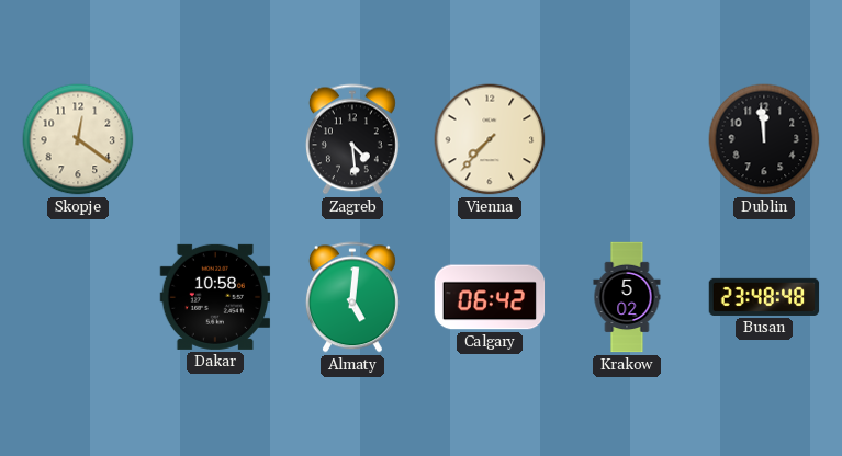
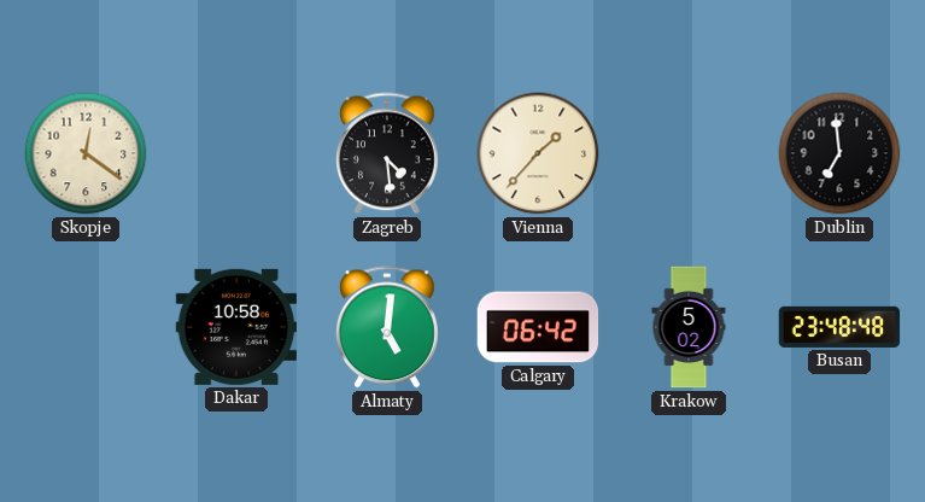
Vienna: 7:37 -> 1:37 (538, 153)
Dublin: 11:59 -> 6:59 (839, 153)
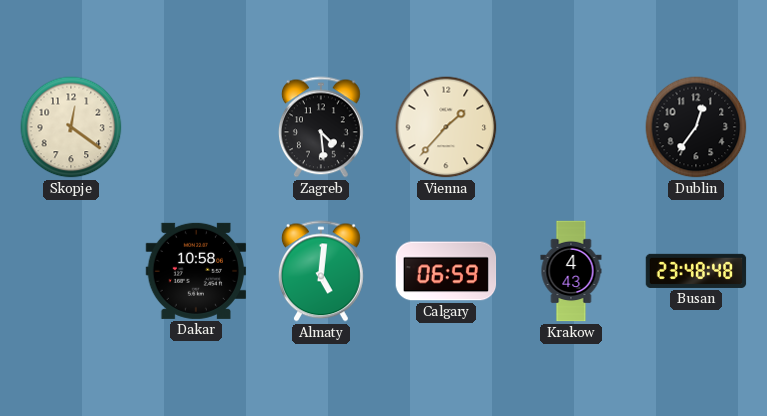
Dublin: 6:59 -> 12:36 (696, 127)
Calgary: 06:42 -> 06:59 (446, 271)
Krakow: 5:02 -> 4:43 (571, 271)
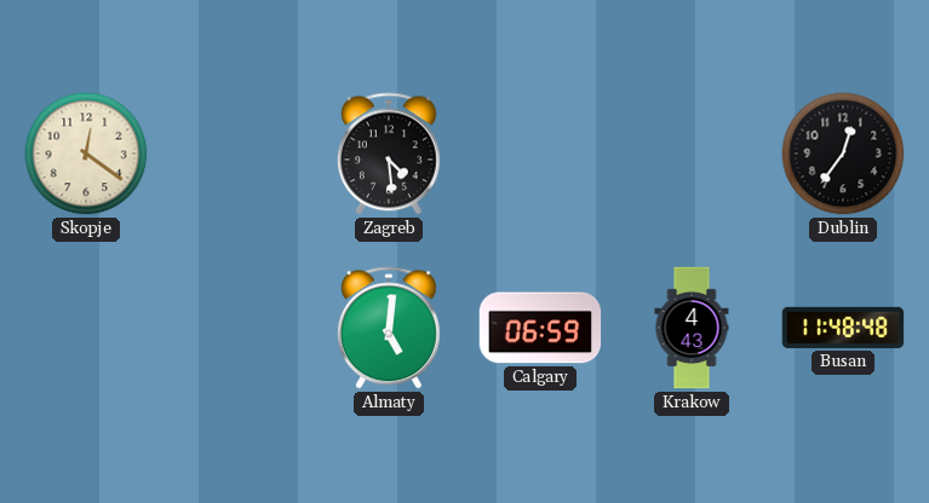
Vienna: 1:37 -> none (446, 127)
Dakar: 10:58 -> none (196, 271)
Busan: 23:48 -> 11:48 (843, 328)
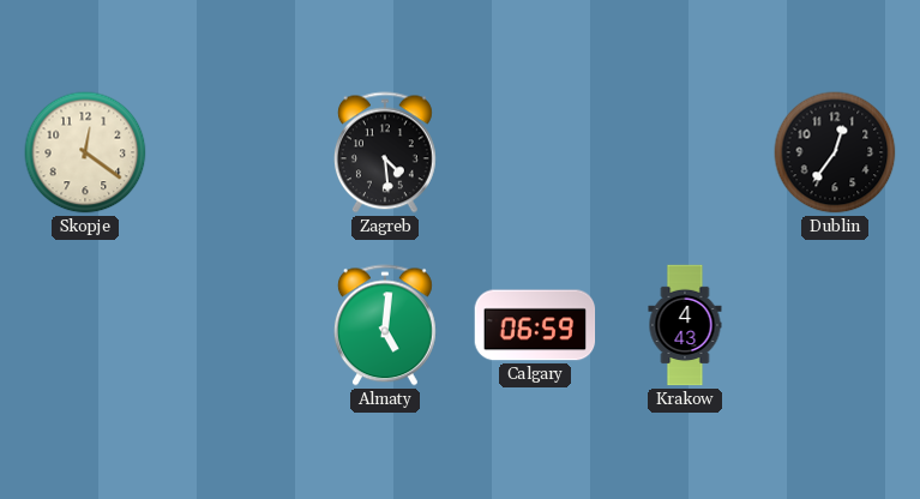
Busan: 11:48 -> none (843, 328)
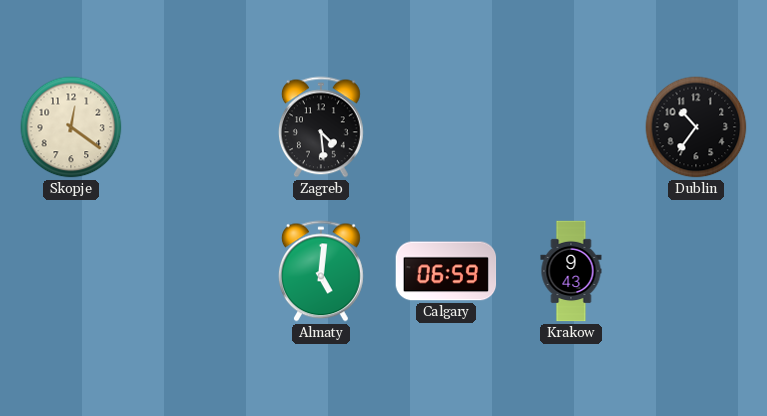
Dublin: 12:36 -> 10:36 (696, 127)
Krakow: 4:43 -> 9:43 (571, 271)
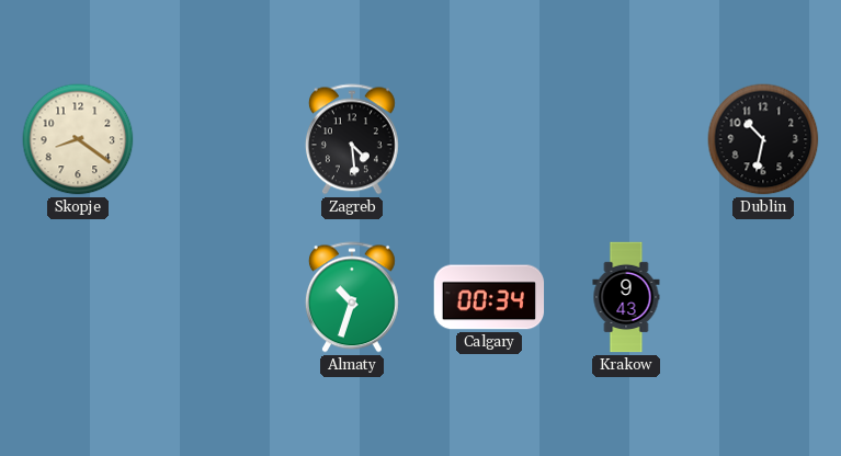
Skopje: 12:21 -> 8:21 (78, 139)
Dublin: 10:36 -> 10:32 (763, 139)
Almaty: 5:01 -> 10:33 (352, 297)
Calgary: 06:59 -> 00:34 (489, 297)
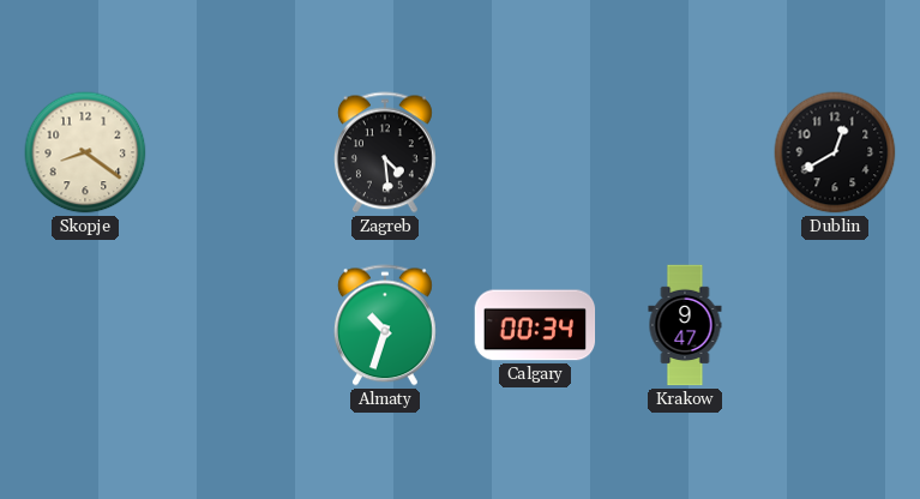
Dublin: 10:32 -> 12:40 (835, 152)
Krakow: 9:43 -> 9:47 (685, 325)
